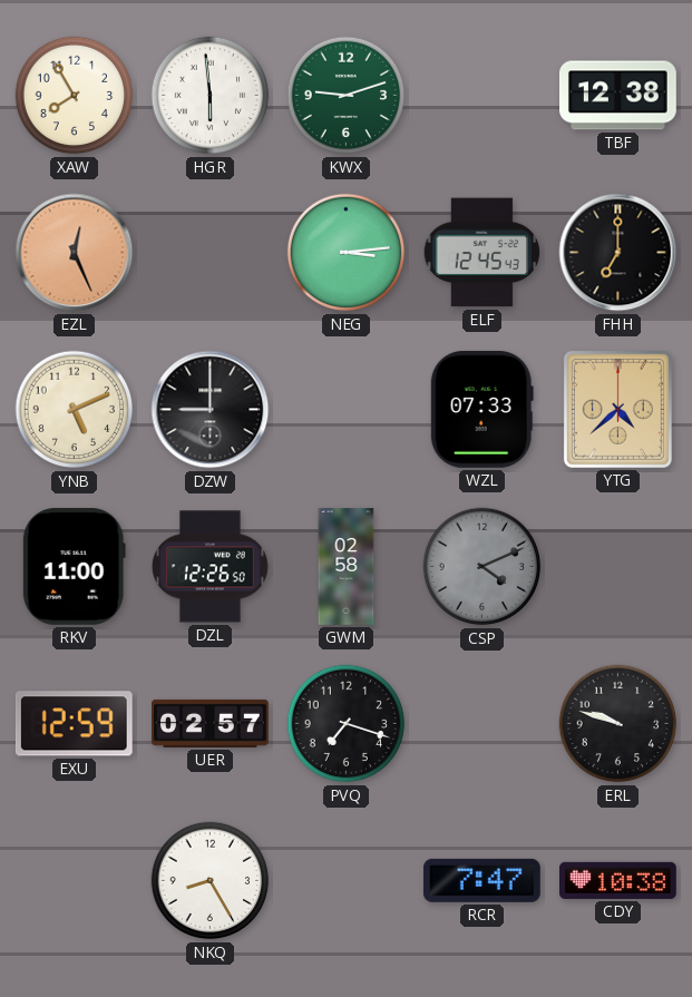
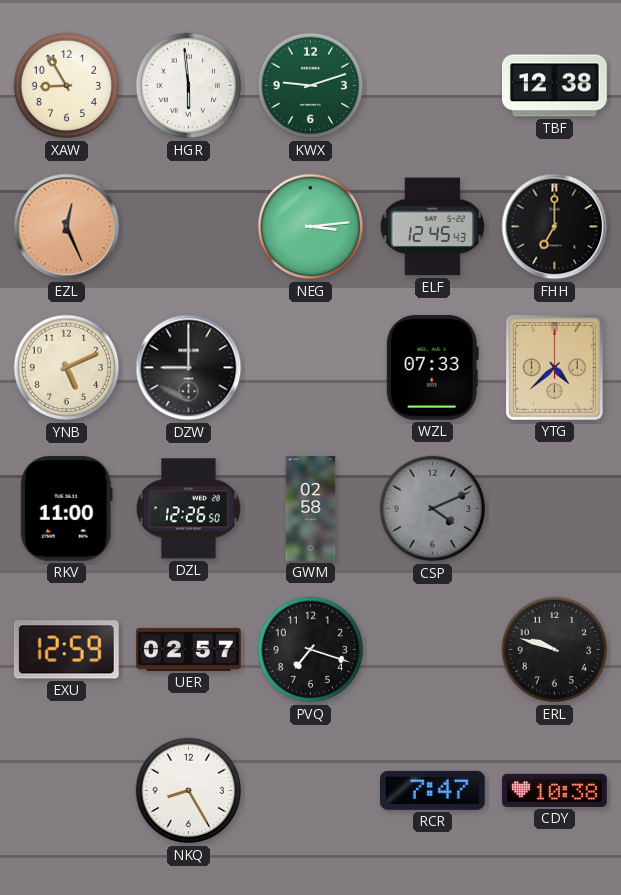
XAW: 7:55 -> 8:55 (67, 86)
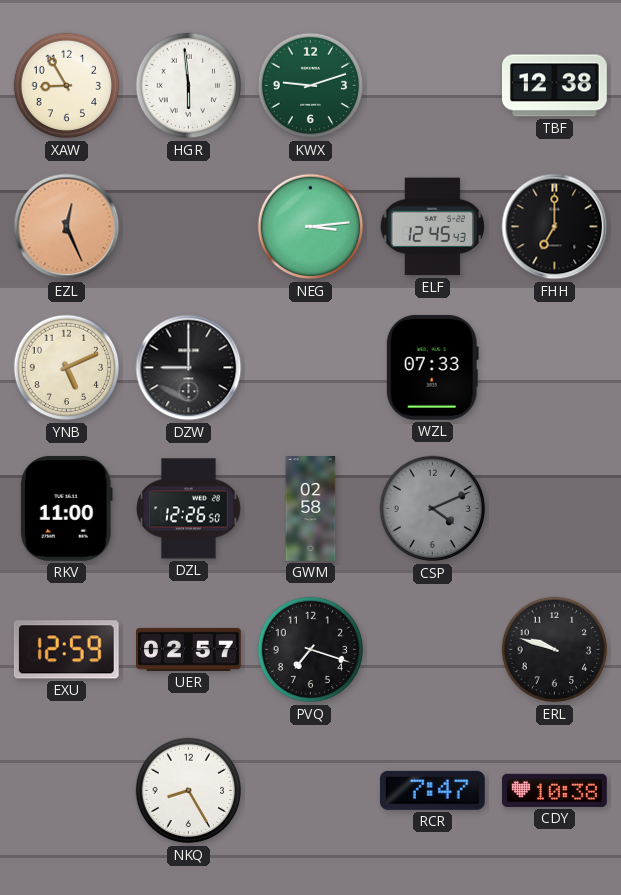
YTG: 4:38 -> none (554, 367)
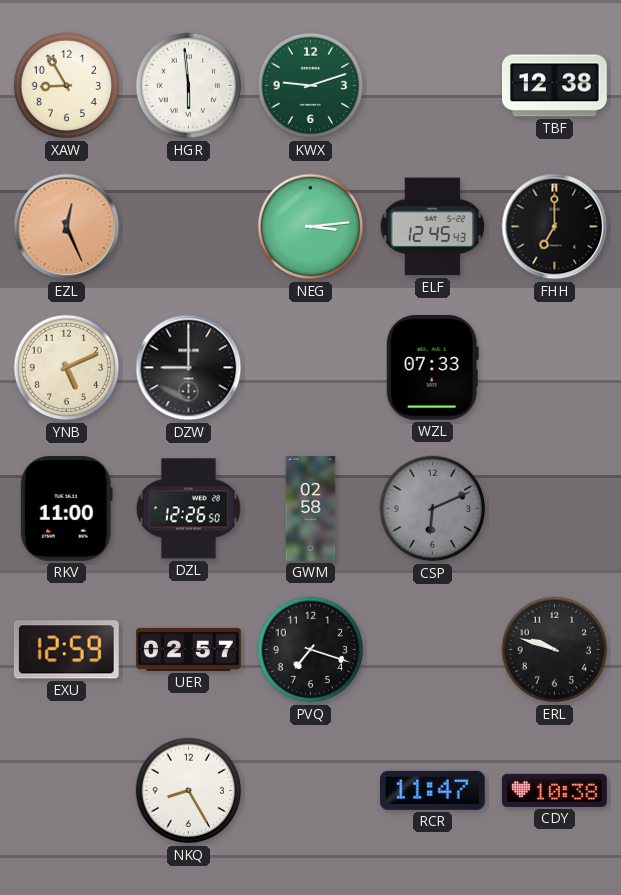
CSP: 4:11 -> 6:11 (433, 509)
RCR: 7:47 -> 11:47 (432, 790)
